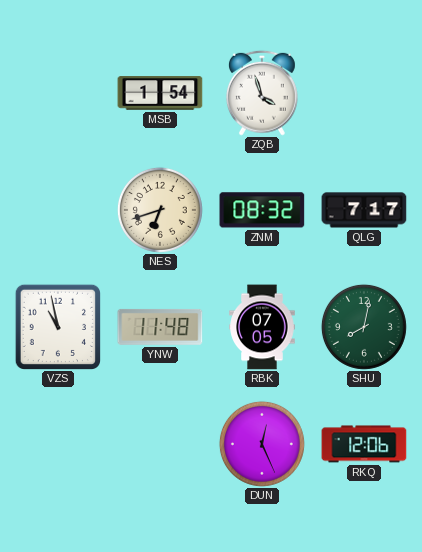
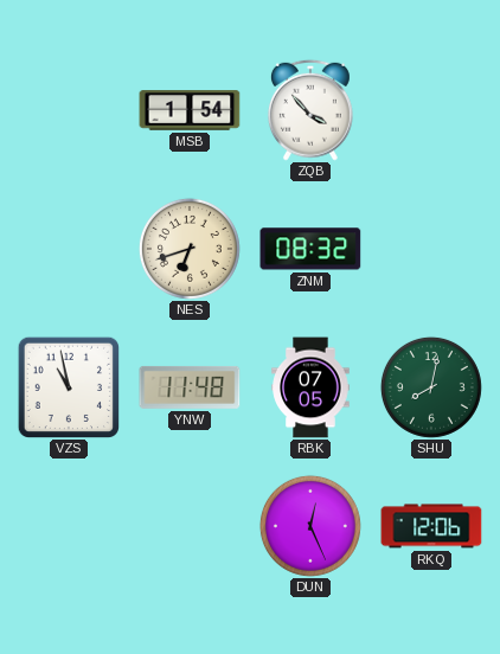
ZQB: 3:57 -> 3:53 (310, 110)
QLG: 7:17 -> none (364, 210)
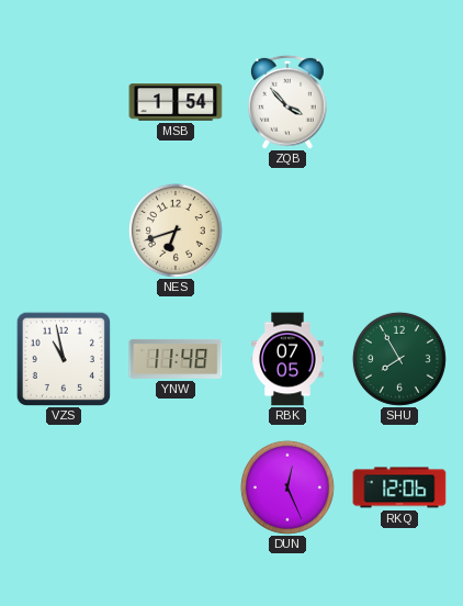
ZNM: 08:32 -> none (310, 249)
SHU: 8:02 -> 7:55 (399, 359)
